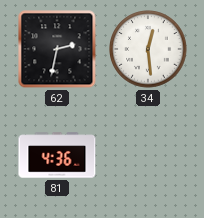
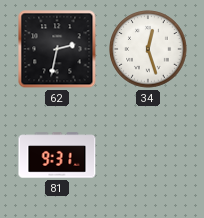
34: 12:29 -> 12:27 (148, 49)
81: 4:36 -> 9:31 (57, 155)
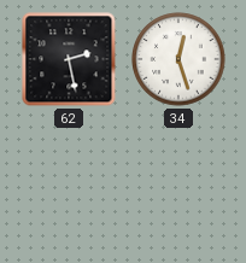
62: 2:32 -> 2:28 (69, 59)
81: 9:31 -> none (57, 155)
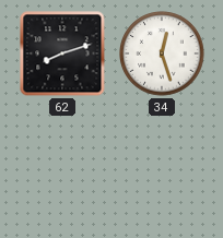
62: 2:28 -> 8:12 (62, 53)
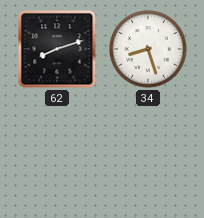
34: 12:27 -> 8:27 (148, 49)
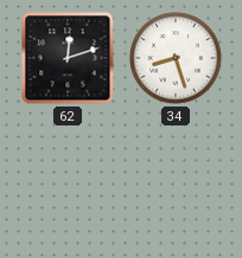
62: 8:12 -> 12:12 (68, 58)
